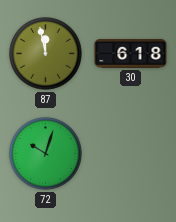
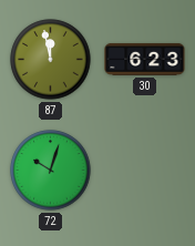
30: 6:18 -> 6:23 (145, 59)
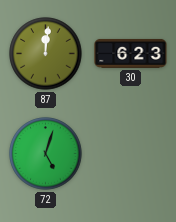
87: 11:58 -> 12:01 (46, 54)
72: 10:03 -> 5:03 (46, 154)
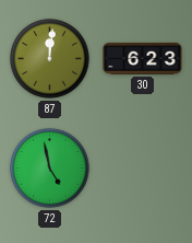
72: 5:03 -> 4:58 (50, 169)
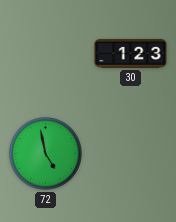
87: 12:01 -> none (50, 59)
30: 6:23 -> 1:23 (131, 53)
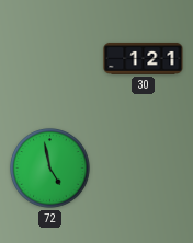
30: 1:23 -> 1:21 (144, 58)
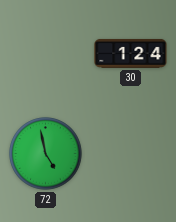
30: 1:21 -> 1:24 (131, 53)
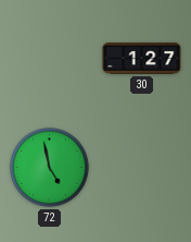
30: 1:24 -> 1:27 (142, 58)
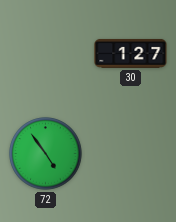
72: 4:58 -> 4:54 (46, 154)
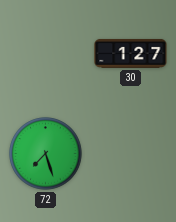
72: 4:54 -> 7:27 (46, 154)
